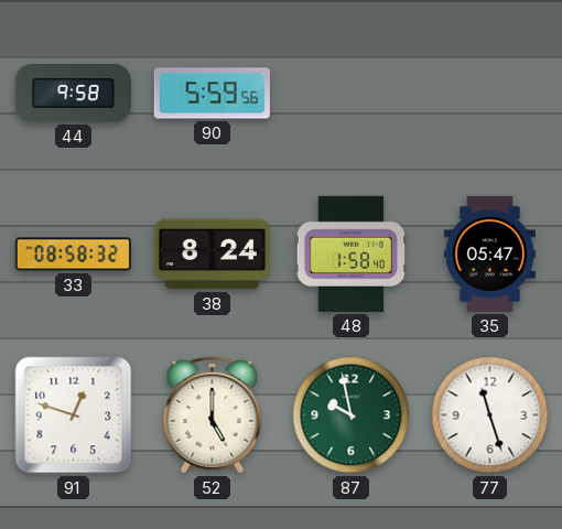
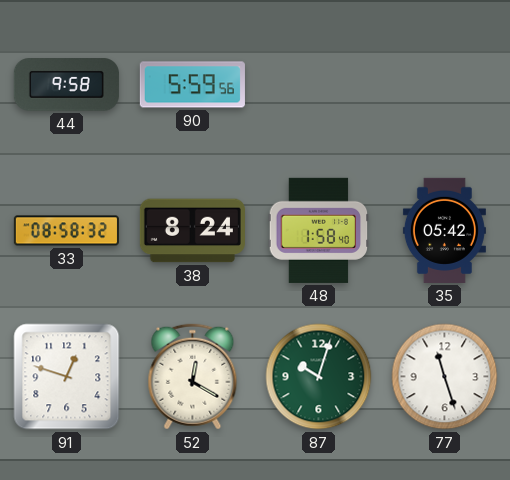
35: 05:47 -> 05:42 (444, 230)
52: 5:00 -> 12:20 (193, 377)
87: 9:58 -> 10:03 (319, 377)
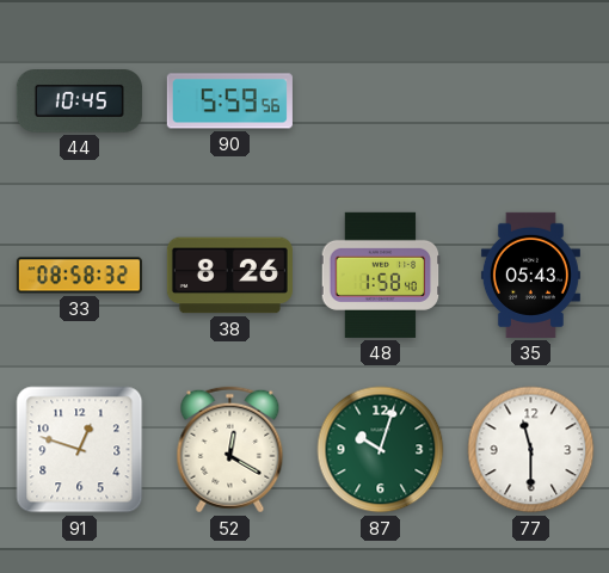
44: 9:58 -> 10:45 (79, 101)
38: 8:24 -> 8:26 (229, 276)
35: 05:42 -> 05:43 (530, 275)
77: 11:27 -> 11:30 (531, 450)
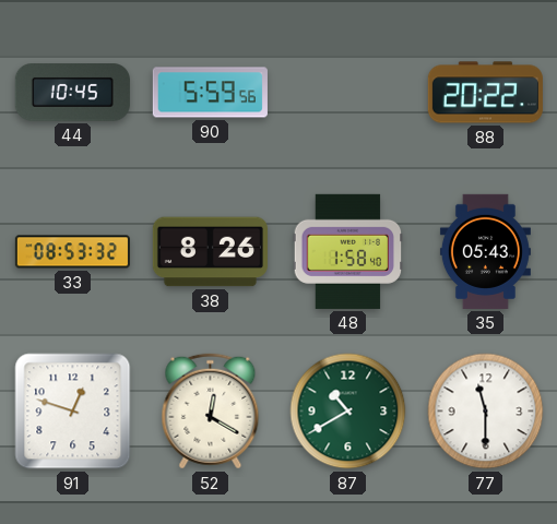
88: none -> 20:22 (485, 93)
33: 08:58 -> 08:53 (72, 252)
87: 10:03 -> 10:40 (348, 412)
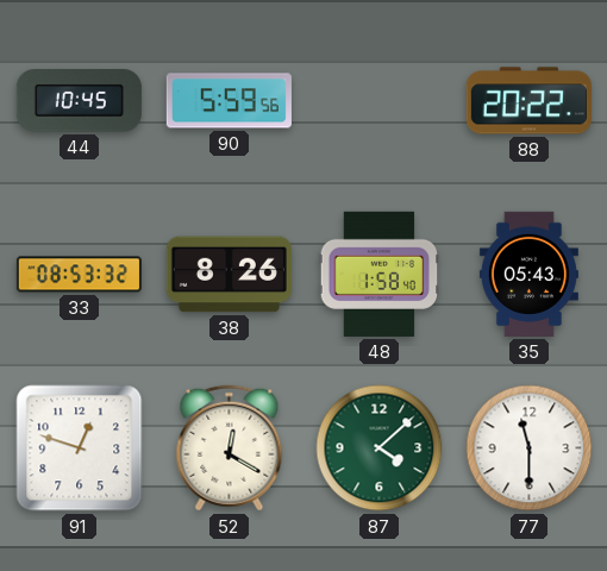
87: 10:40 -> 4:08 (380, 448)
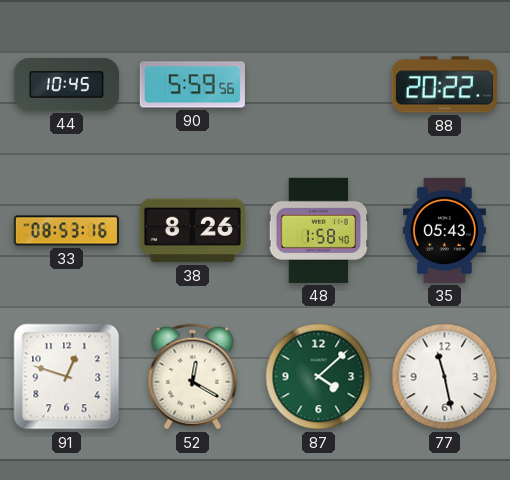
33: 08:53:32 -> 08:53:16 (66, 231)
77: 11:30 -> 11:28 (445, 377)
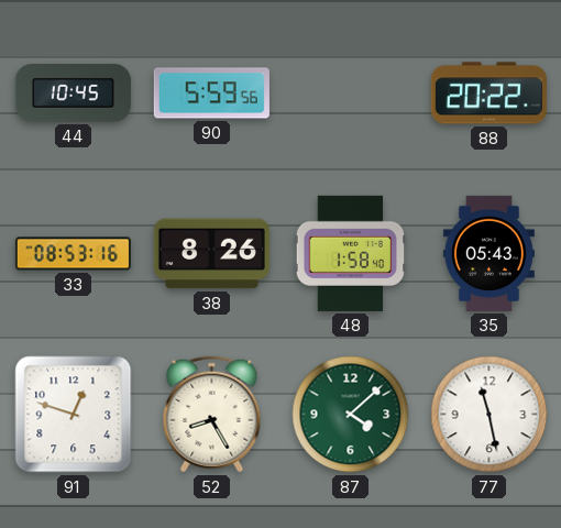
52: 12:20 -> 8:25 (212, 415)
